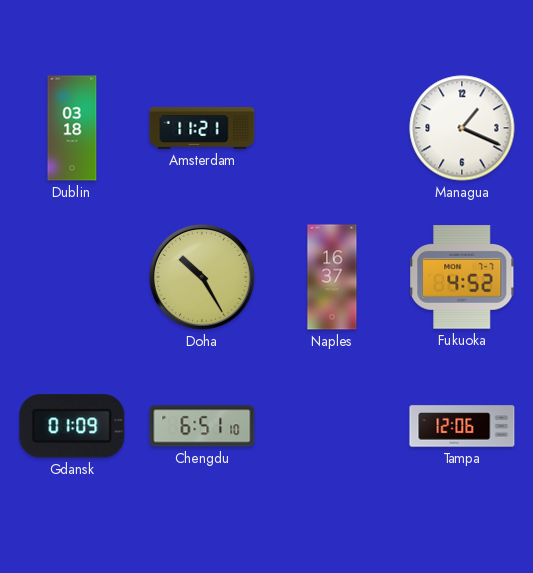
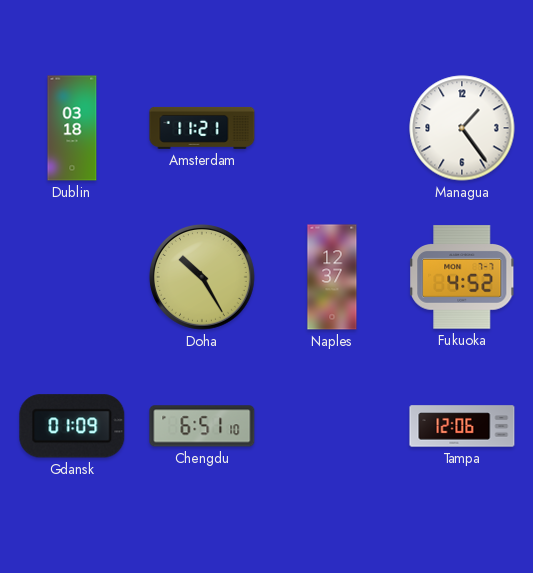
Managua: 1:19 -> 1:24 (462, 128)
Naples: 16:37 -> 12:37 (332, 277)
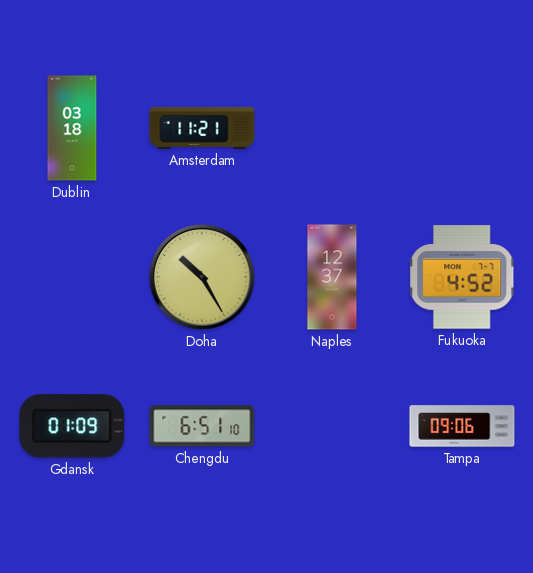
Managua: 1:24 -> none (462, 128)
Tampa: 12:06 -> 09:06 (462, 426)
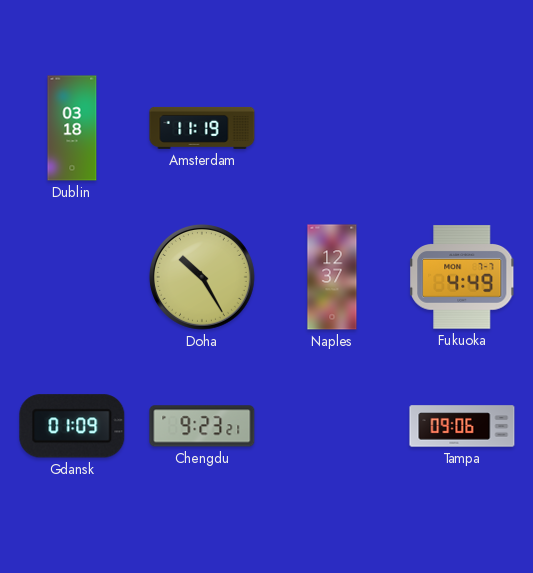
Amsterdam: 11:21 -> 11:19 (202, 128)
Fukuoka: 4:52 -> 4:49 (462, 277)
Chengdu: 6:51 -> 9:23 (202, 426)
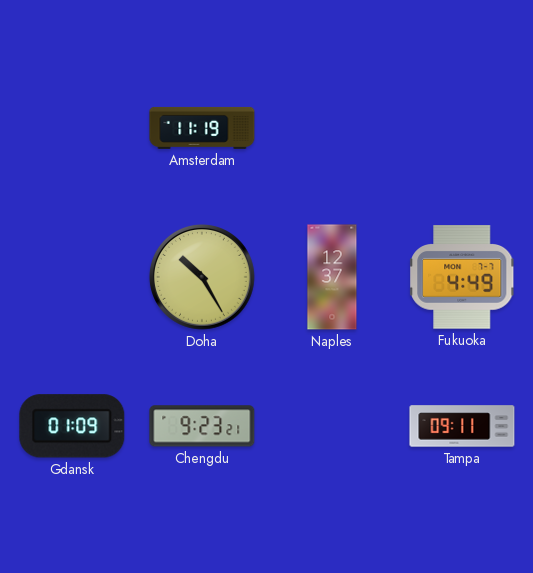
Dublin: 03:18 -> none (72, 128)
Tampa: 09:06 -> 09:11 (462, 426)
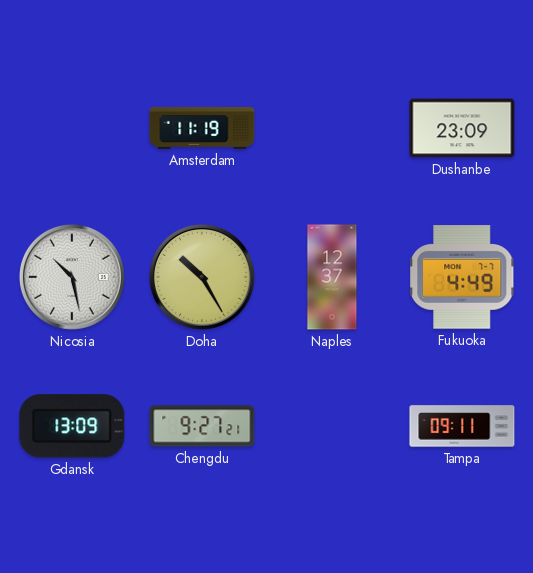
Dushanbe: none -> 23:09 (462, 128)
Nicosia: none -> 10:28 (72, 277)
Gdansk: 01:09 -> 13:09 (72, 426)
Chengdu: 9:23 -> 9:27 (202, 426)
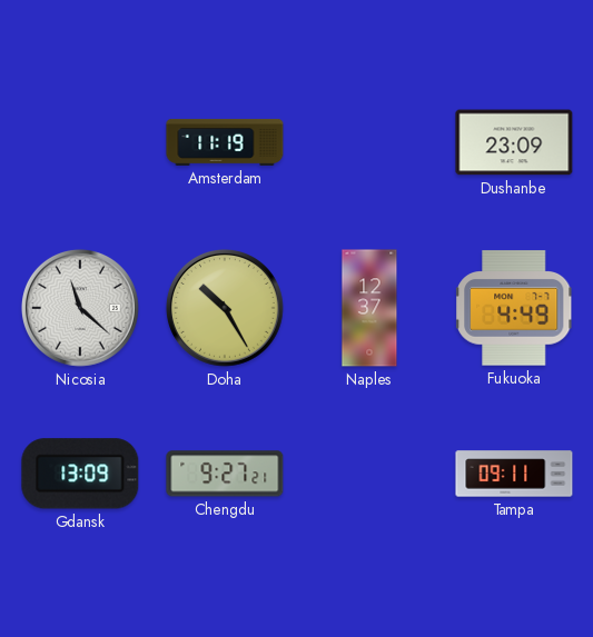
Nicosia: 10:28 -> 11:22 (80, 308)
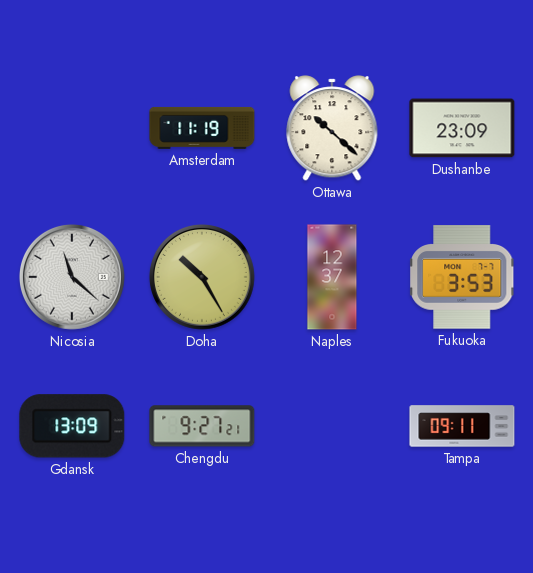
Ottawa: none -> 10:22 (332, 128)
Fukuoka: 4:49 -> 3:53 (462, 277)
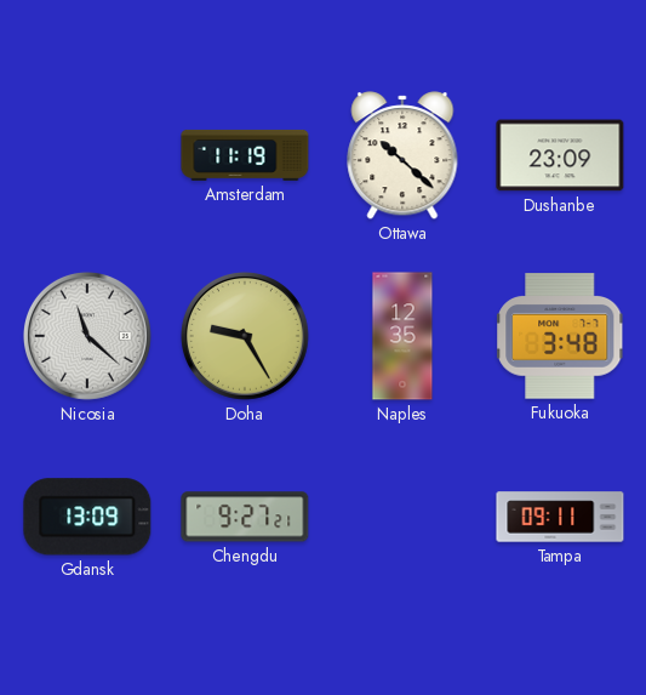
Doha: 10:25 -> 9:25 (245, 336)
Naples: 12:37 -> 12:35 (402, 336)
Fukuoka: 3:53 -> 3:48 (560, 336)
